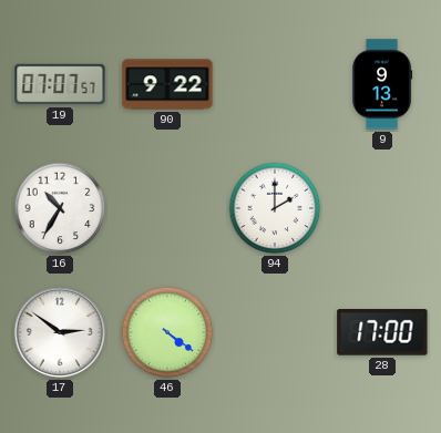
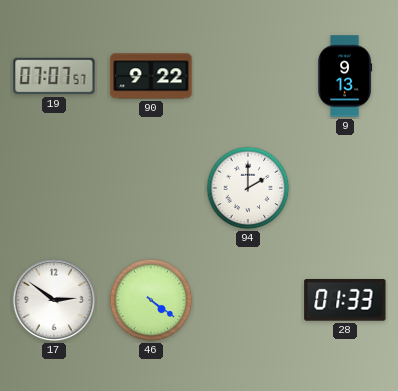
16: 10:35 -> none (60, 208)
28: 17:00 -> 01:33 (345, 301)
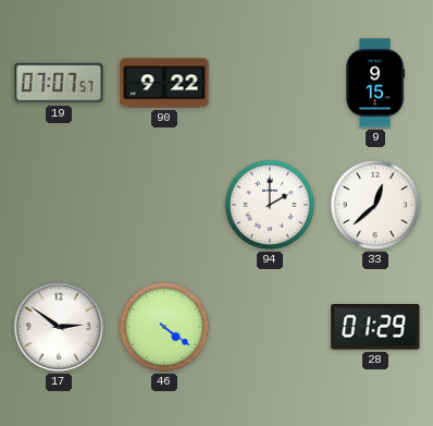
9: 9:13 -> 9:15 (375, 83)
33: none -> 12:38 (375, 205)
28: 01:33 -> 01:29 (375, 328)
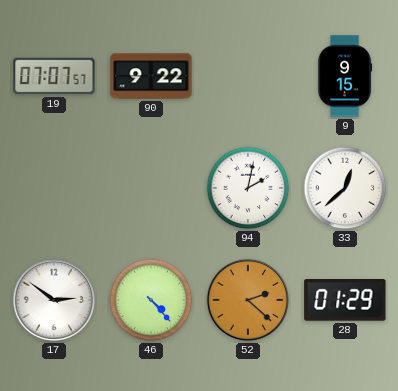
94: 2:00 -> 2:02 (248, 188)
46: 4:21 -> 4:23 (151, 300)
52: none -> 2:22 (248, 300)
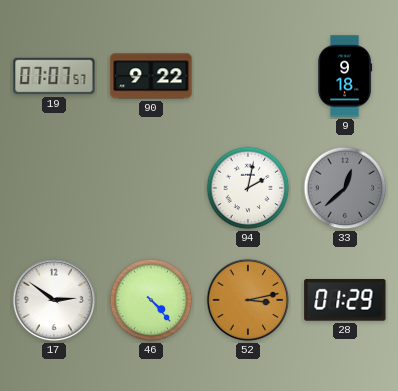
9: 9:15 -> 9:18 (345, 76)
33 dial: white -> grey (345, 188)
52: 2:22 -> 3:13 (248, 300)
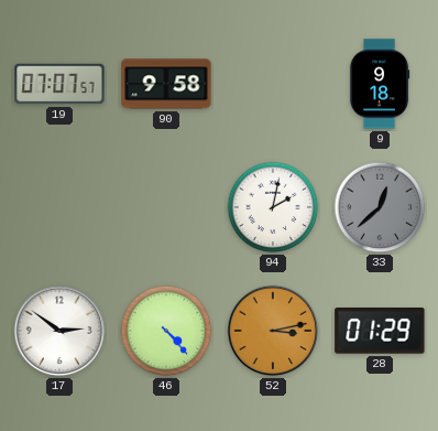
90: 9:22 -> 9:58 (166, 84)
